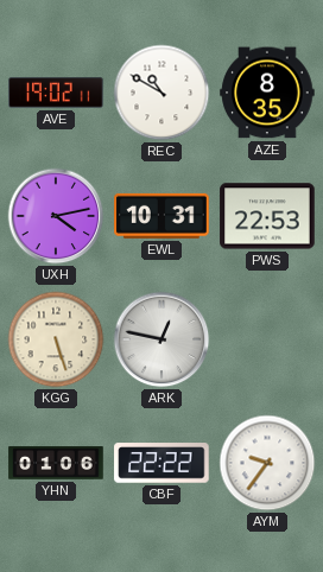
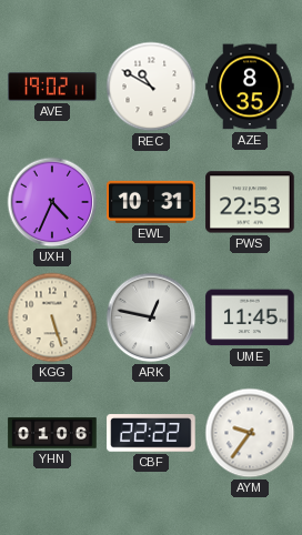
UXH: 4:13 -> 4:34 (52, 202)
UME: none -> 11:45 (250, 317)
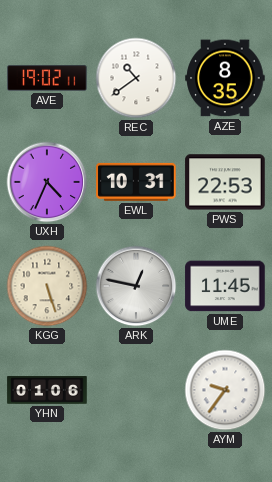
REC: 10:50 -> 10:39 (136, 78)
CBF: 22:22 -> none (151, 433)
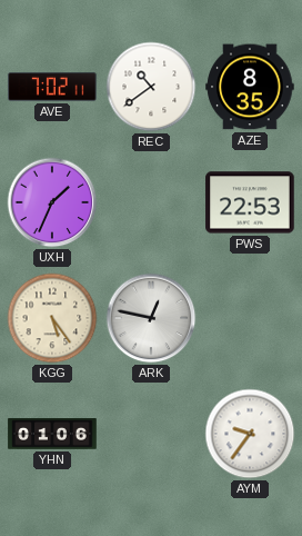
AVE: 19:02 -> 7:02 (52, 87)
UXH: 4:34 -> 1:34 (52, 202)
EWL: 10:31 -> none (136, 182)
KGG: 5:27 -> 5:24 (52, 318)
UME: 11:45 -> none (225, 286)
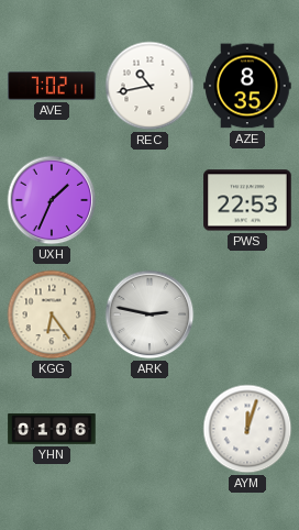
REC: 10:39 -> 10:43 (149, 86)
KGG: 5:24 -> 6:24 (52, 314)
ARK: 12:47 -> 2:47 (149, 314)
AYM: 9:36 -> 12:03 (247, 429)
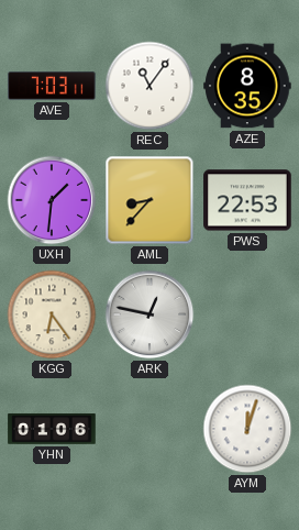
AVE: 7:02 -> 7:03 (52, 86)
REC: 10:43 -> 11:06 (149, 86)
UXH: 1:34 -> 1:31 (52, 200)
AML: none -> 8:37 (149, 200)
ARK: 2:47 -> 12:47 (149, 314)
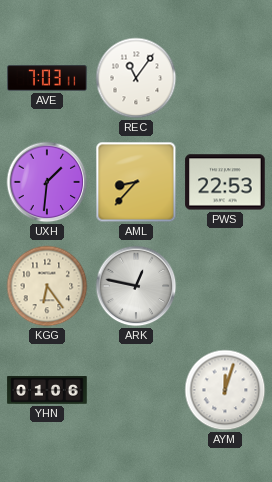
AZE: 8:35 -> none (247, 86)
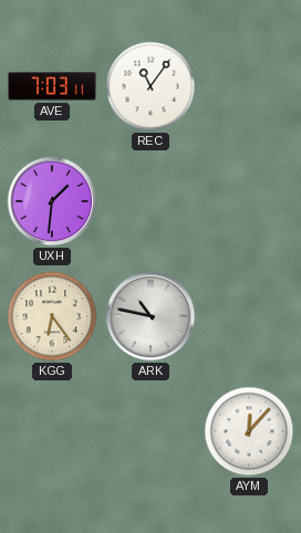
AML: 8:37 -> none (136, 182)
PWS: 22:53 -> none (225, 182)
ARK: 12:47 -> 10:47 (150, 316)
YHN: 01:06 -> none (47, 390)
AYM: 12:03 -> 12:07 (249, 431)
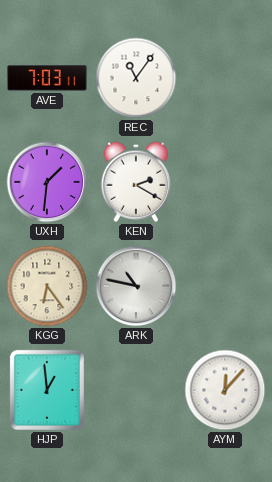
KEN: none -> 2:20 (136, 182)
HJP: none -> 12:59 (47, 390)
